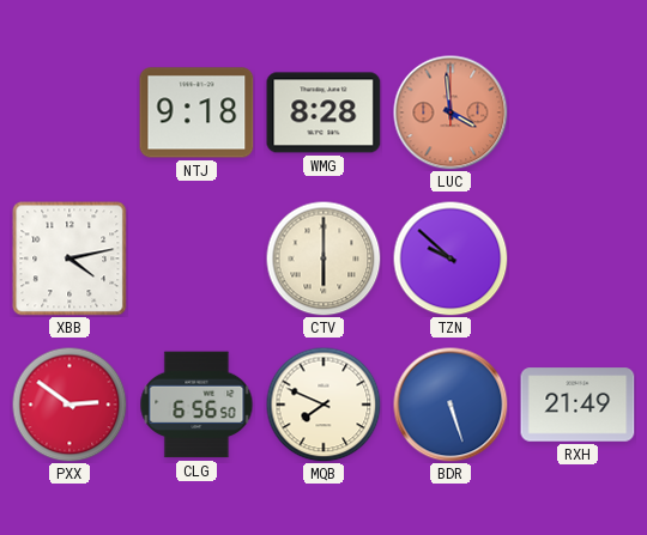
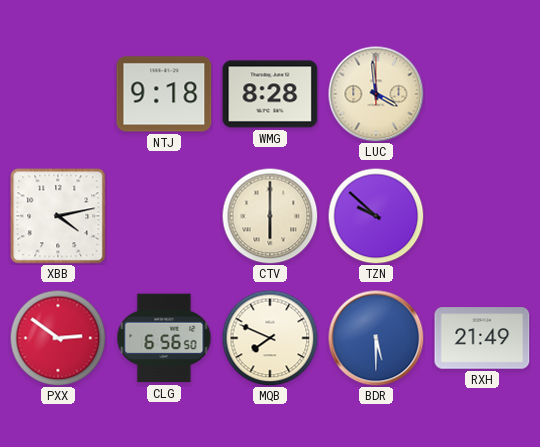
LUC dial: salmon -> cream (376, 94)
BDR: 5:27 -> 5:30 (376, 338)
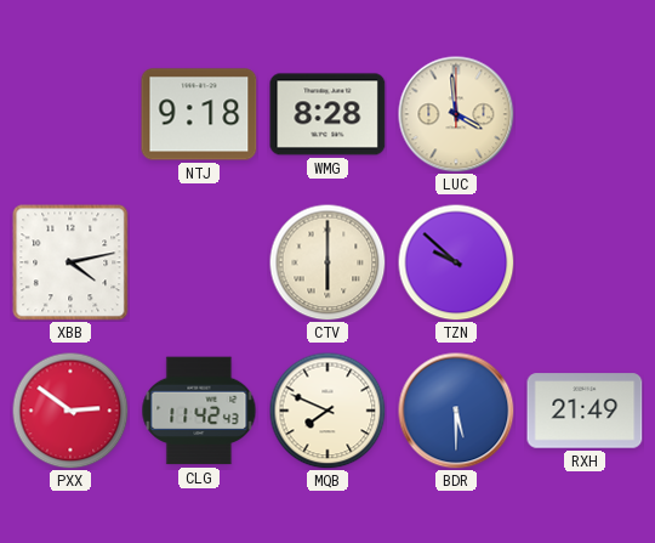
CLG: 6:56 -> 11:42 (199, 411)
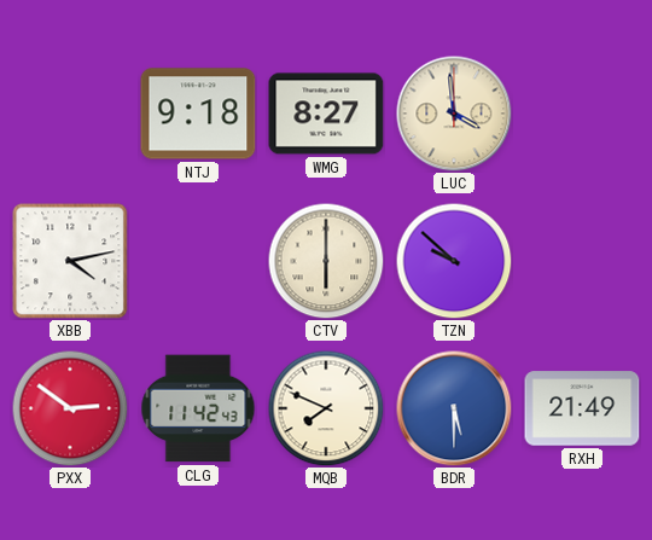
WMG: 8:28 -> 8:27 (326, 114)
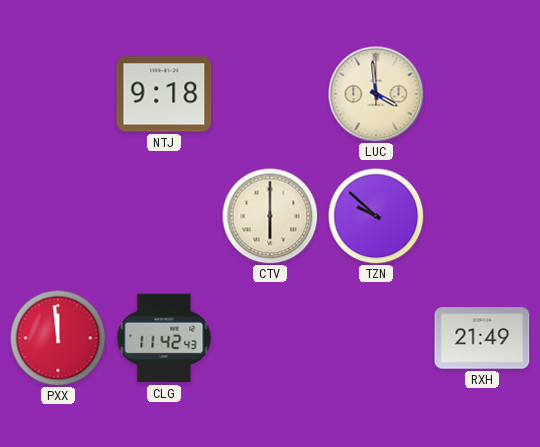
WMG: 8:27 -> none (326, 114)
XBB: 4:13 -> none (70, 261)
PXX: 2:51 -> 11:59 (58, 338)
MQB: 7:49 -> none (326, 408)
BDR: 5:30 -> none (454, 408)
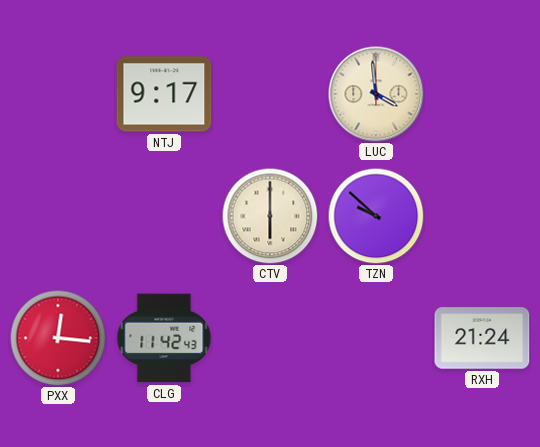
NTJ: 9:18 -> 9:17 (164, 94)
PXX: 11:59 -> 12:16 (58, 338)
RXH: 21:49 -> 21:24 (482, 338)
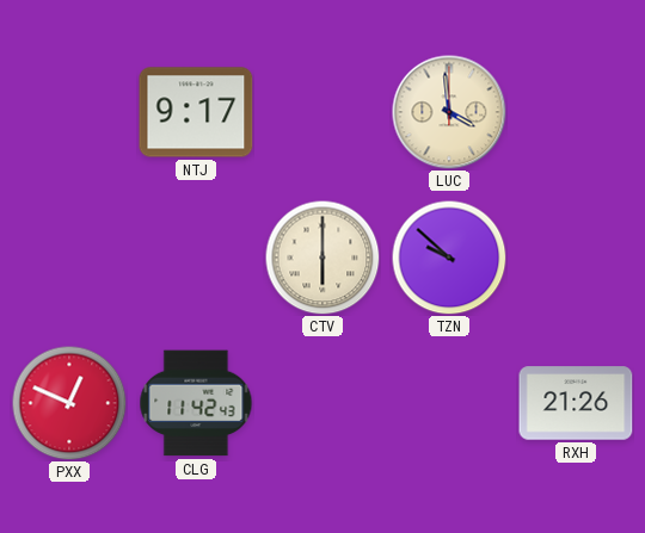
PXX: 12:16 -> 12:49 (69, 403)
RXH: 21:24 -> 21:26 (576, 403)
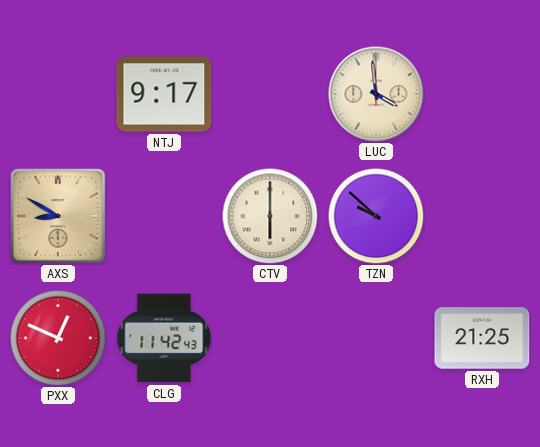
AXS: none -> 8:50 (59, 217)
RXH: 21:26 -> 21:25 (482, 338)
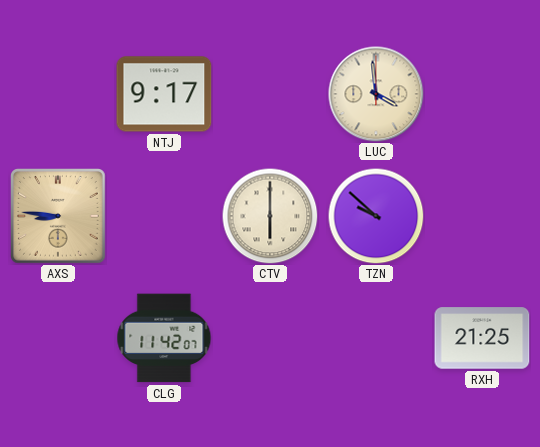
AXS: 8:50 -> 8:46 (59, 217)
PXX: 12:49 -> none (58, 338)
CLG: 11:42:43 -> 11:42:07 (164, 338)
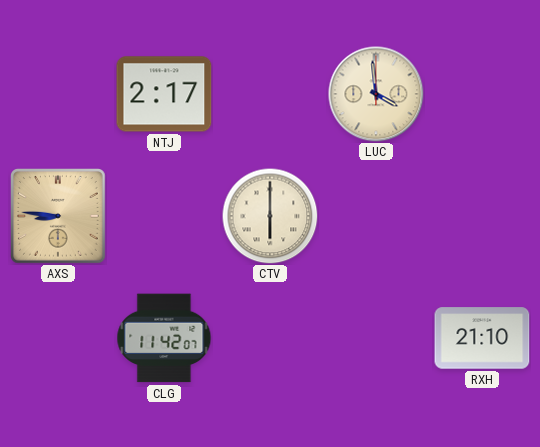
NTJ: 9:17 -> 2:17 (164, 94)
TZN: 9:52 -> none (376, 216)
RXH: 21:25 -> 21:10 (482, 338)
